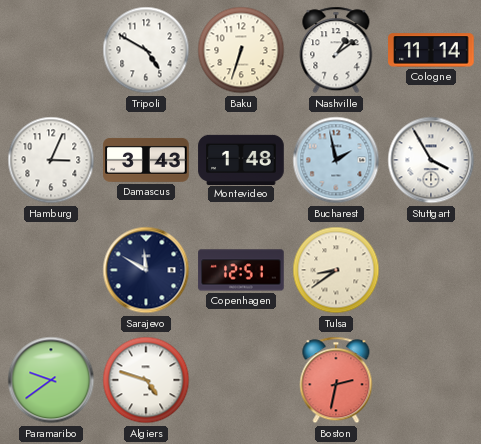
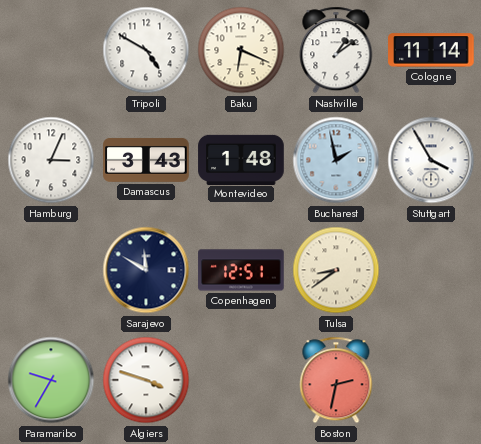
Baku: 6:33 -> 6:19 (241, 50)
Paramaribo: 9:39 -> 9:35 (51, 380)
Algiers: 4:48 -> 3:48 (146, 380)
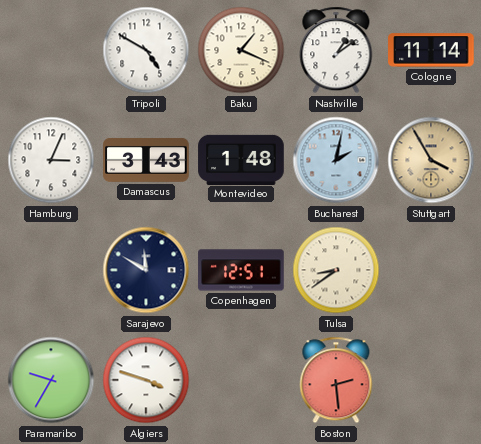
Baku: 6:19 -> 1:19 (241, 50)
Bucharest: 1:58 -> 2:02 (336, 160)
Stuttgart dial: white -> champagne (431, 160)
Boston: 2:32 -> 2:29 (336, 380)
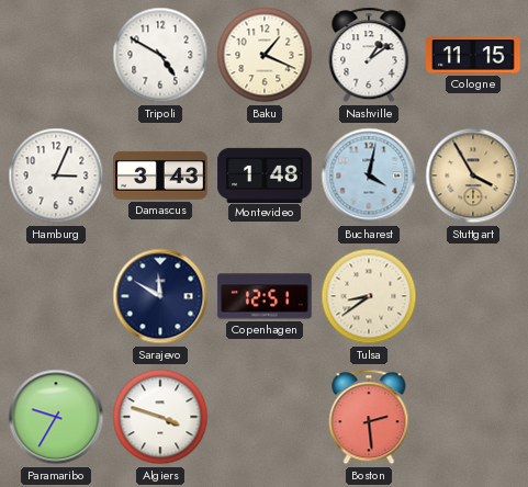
Cologne: 11:14 -> 11:15 (473, 55)
Bucharest: 2:02 -> 4:02 (369, 175)
